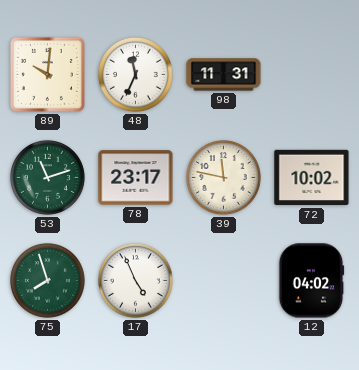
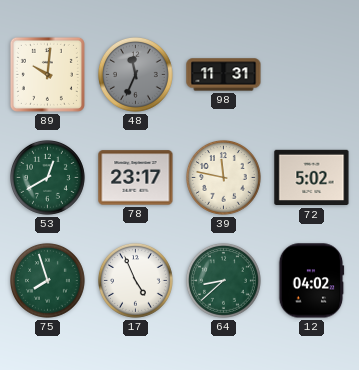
48 dial: white -> grey (136, 75)
53: 11:12 -> 12:40 (48, 178)
72: 10:02 -> 5:02 (312, 178)
64: none -> 8:38 (224, 281)
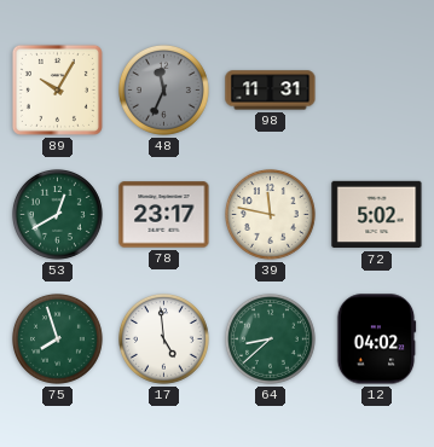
89: 10:01 -> 10:05 (57, 89)
17: 4:56 -> 4:59 (164, 339)
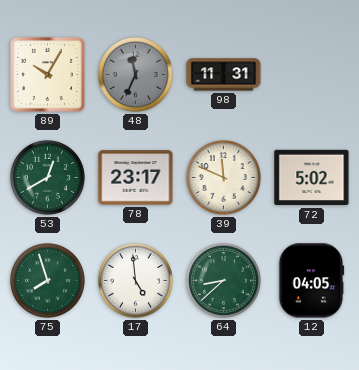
39: 11:47 -> 11:49 (224, 178)
12: 04:02 -> 04:05 (311, 281)
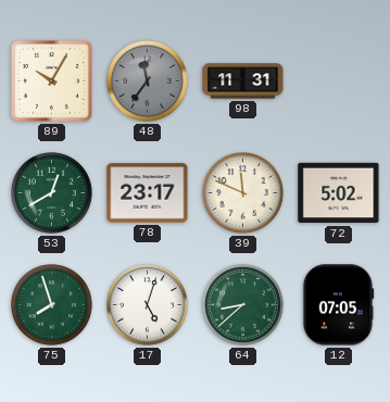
48: 11:34 -> 11:36 (148, 81)
17: 4:59 -> 5:03 (148, 305)
12: 04:05 -> 07:05 (338, 305)
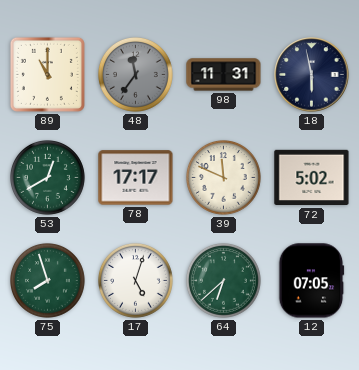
89: 10:05 -> 11:00 (47, 74)
18: none -> 5:58 (312, 75)
78: 23:17 -> 17:17 (136, 178)
64: 8:38 -> 6:38 (224, 281)
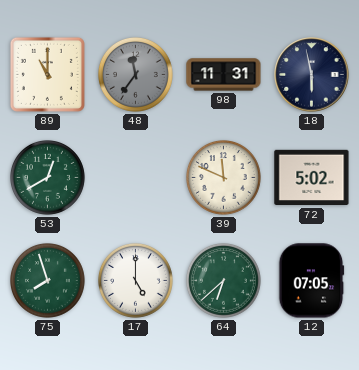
78: 17:17 -> none (136, 178)
17: 5:03 -> 5:00 (136, 281)
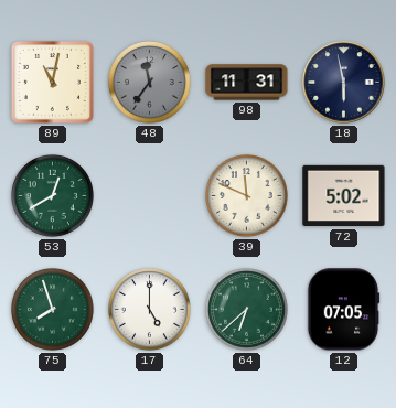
89: 11:00 -> 11:02 (52, 82)
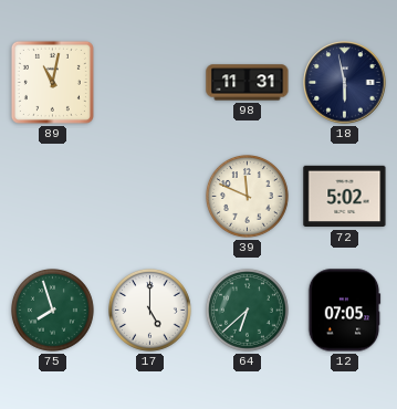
48: 11:36 -> none (150, 83)
53: 12:40 -> none (53, 196)
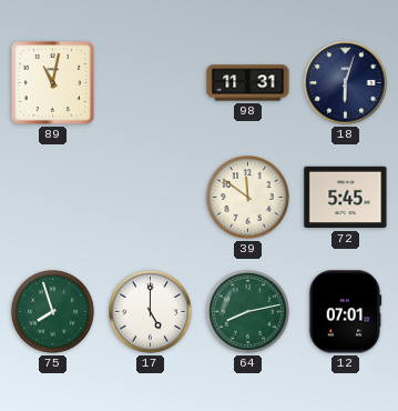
18: 5:58 -> 6:03 (346, 83)
39: 11:49 -> 11:51 (248, 198)
72: 5:02 -> 5:45 (346, 198)
64: 6:38 -> 8:13 (248, 312)
12: 07:05 -> 07:01 (345, 312)
